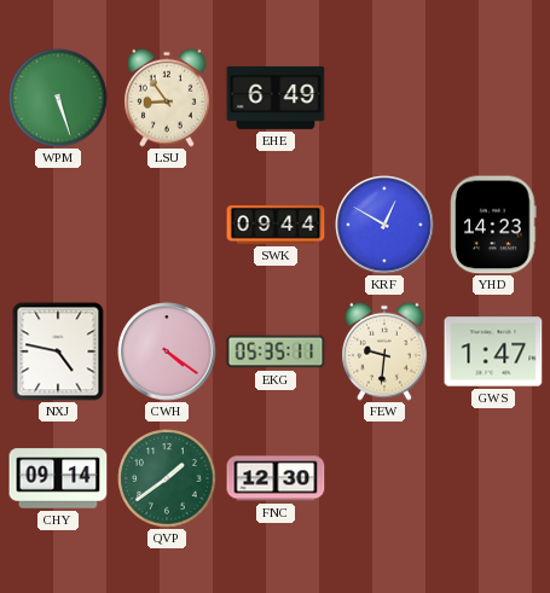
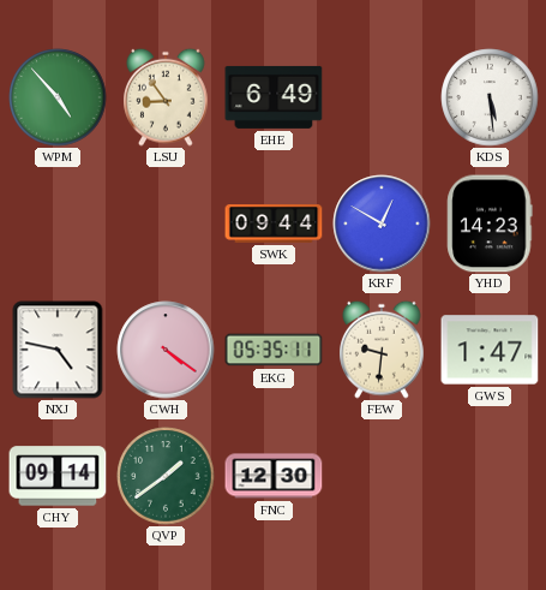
WPM: 5:27 -> 4:53 (58, 97)
KDS: none -> 5:29 (490, 97)
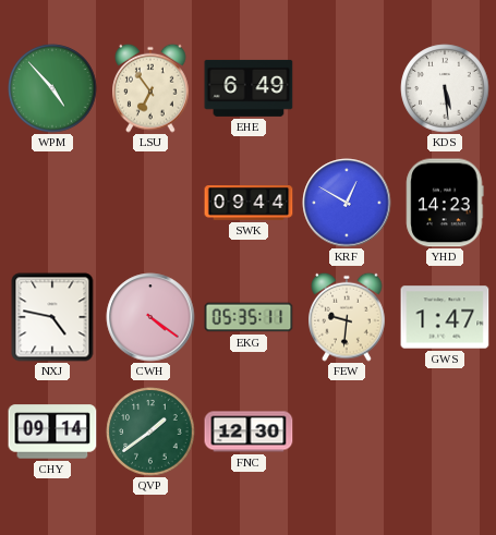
LSU: 8:54 -> 6:54 (152, 88)
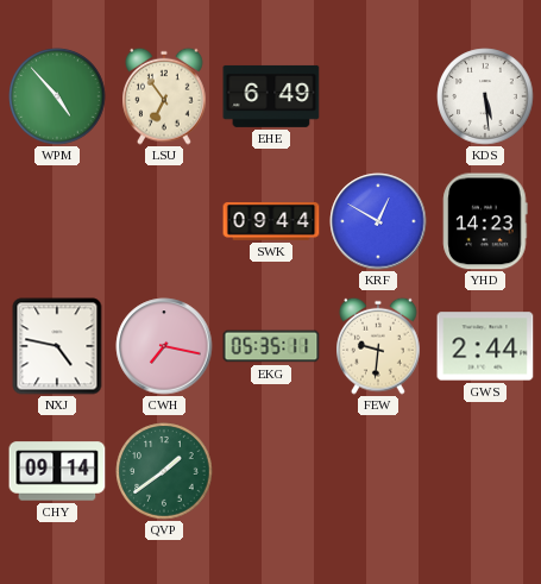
CWH: 4:21 -> 7:17 (164, 346)
GWS: 1:47 -> 2:44 (485, 346)
FNC: 12:30 -> none (249, 431)
